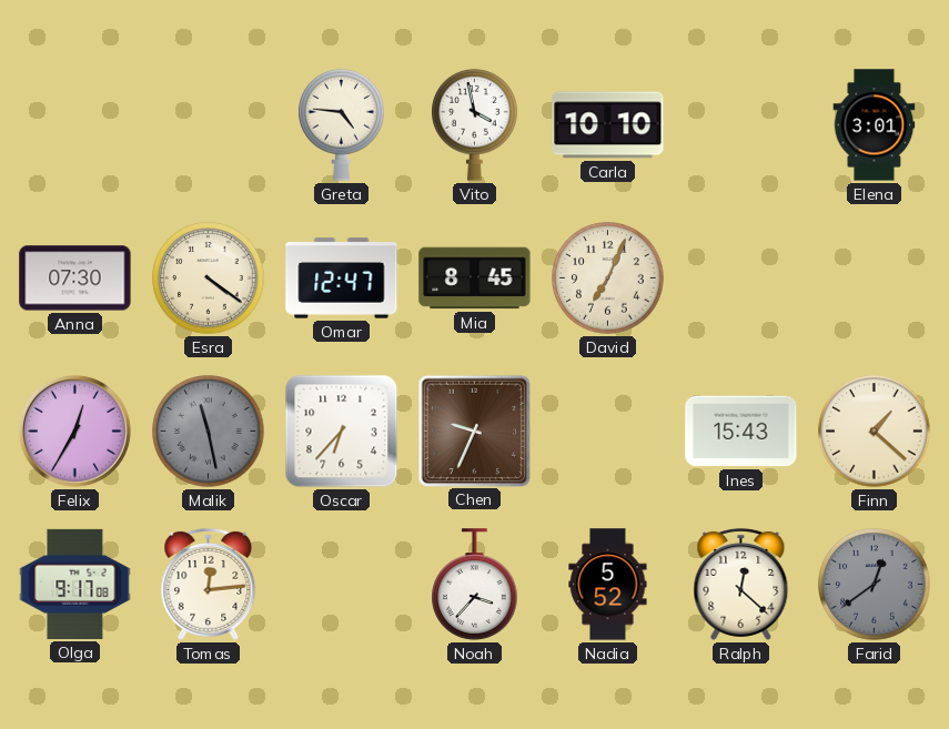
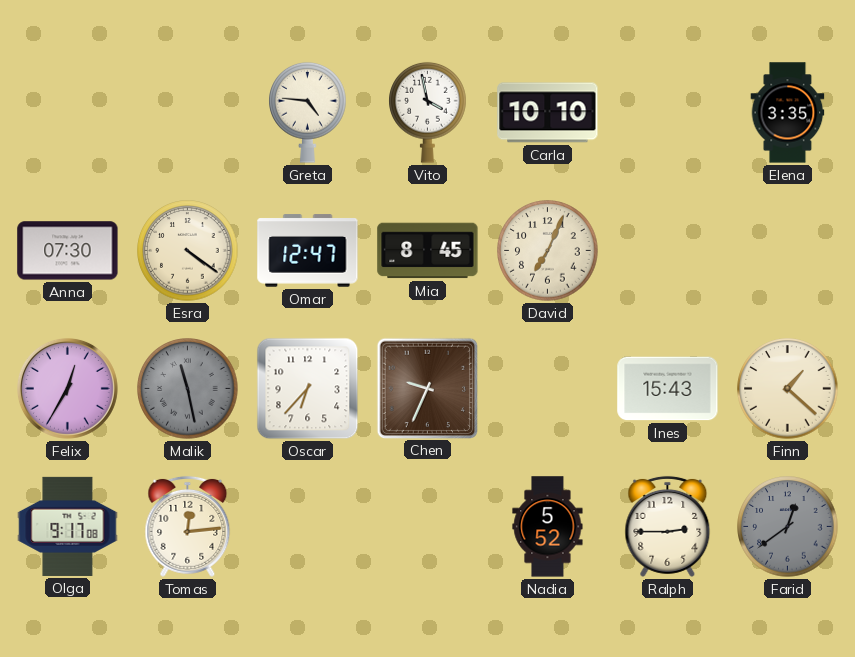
Elena: 3:01 -> 3:35 (788, 113)
Noah: 3:37 -> none (475, 585)
Ralph: 12:22 -> 2:45 (668, 526)
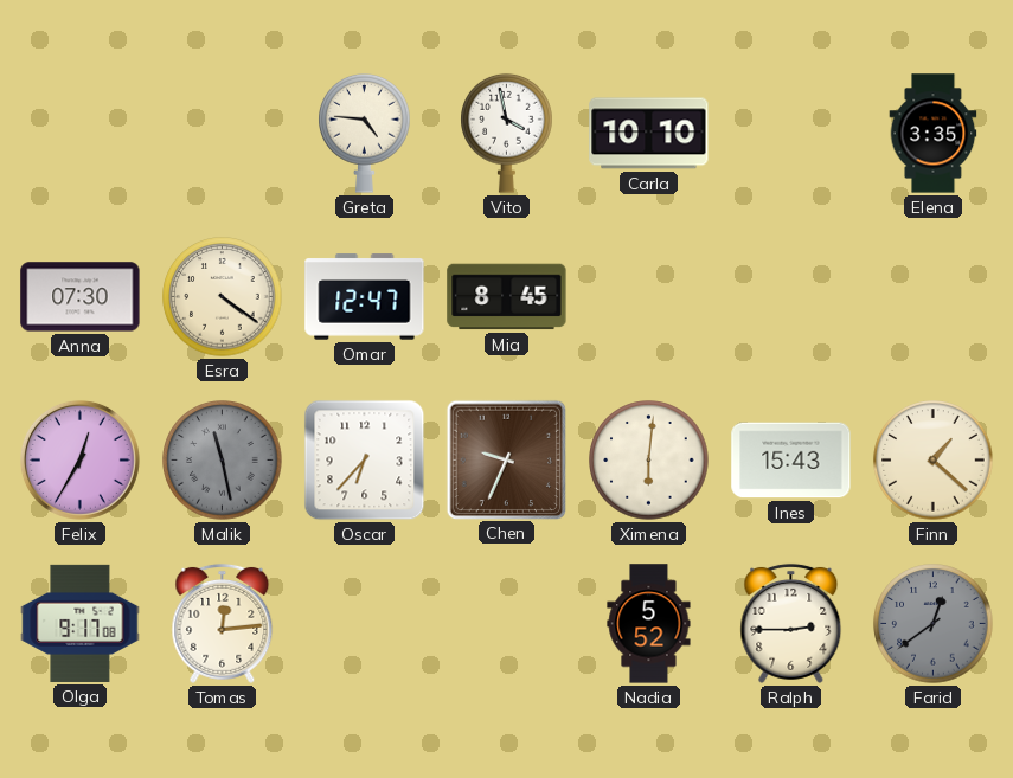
David: 7:04 -> none (548, 251)
Ximena: none -> 6:01 (649, 461)
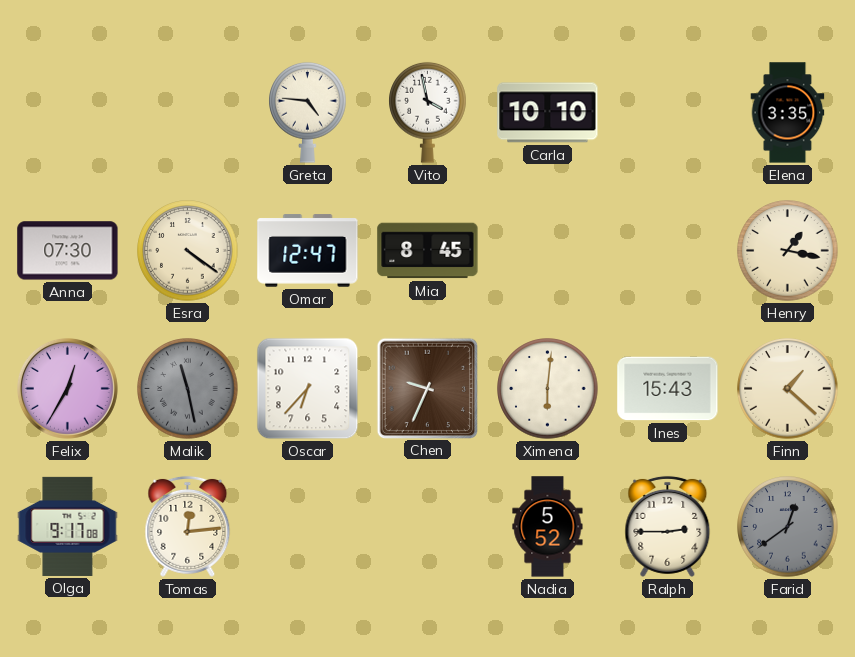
Henry: none -> 1:17 (788, 251)
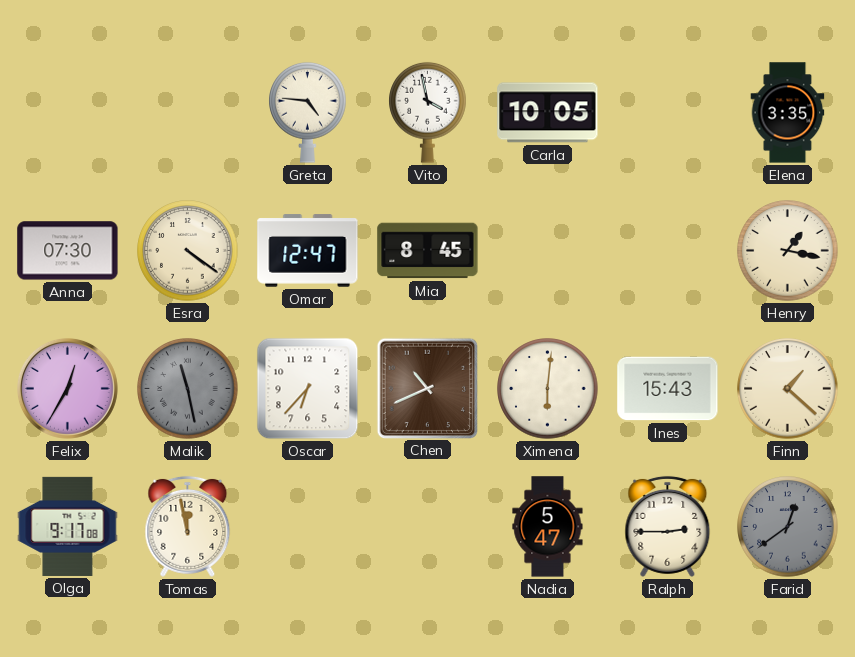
Carla: 10:10 -> 10:05 (548, 113)
Chen: 9:34 -> 10:41 (427, 388)
Tomas: 12:14 -> 11:58 (188, 526)
Nadia: 5:52 -> 5:47 (548, 527)
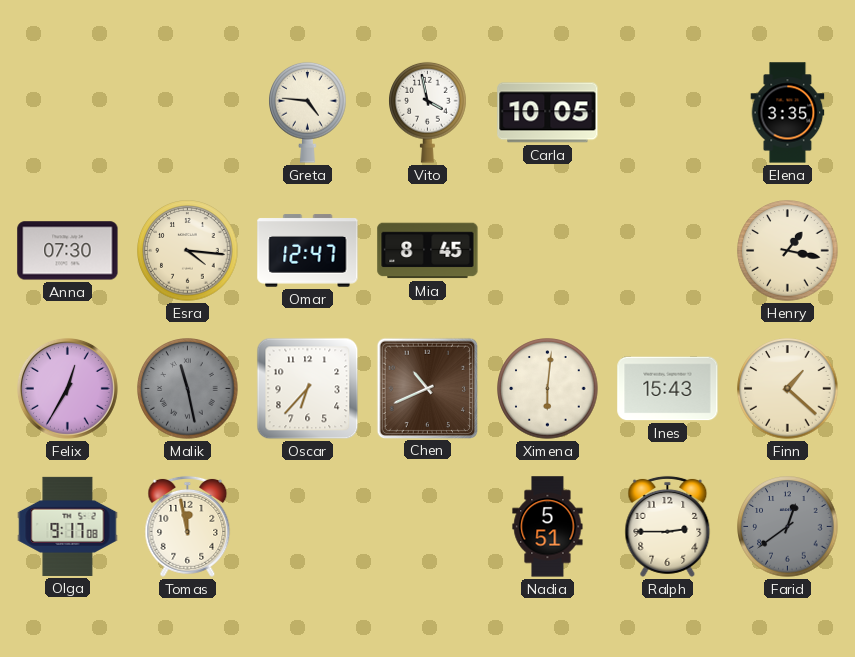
Esra: 4:21 -> 4:16 (188, 251)
Nadia: 5:47 -> 5:51 (548, 527)
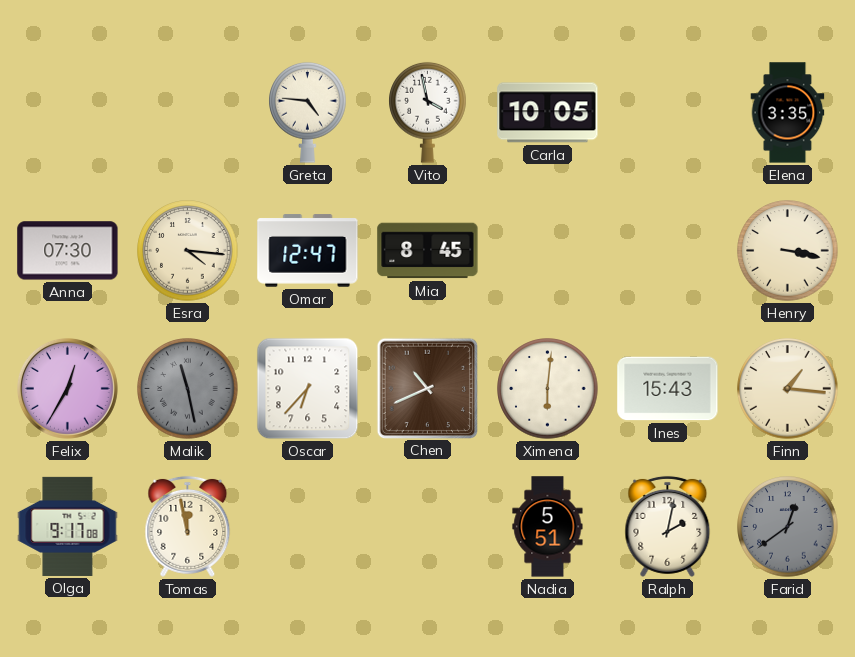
Henry: 1:17 -> 3:17 (788, 251)
Finn: 1:22 -> 1:16 (788, 389)
Ralph: 2:45 -> 2:02 (668, 526)
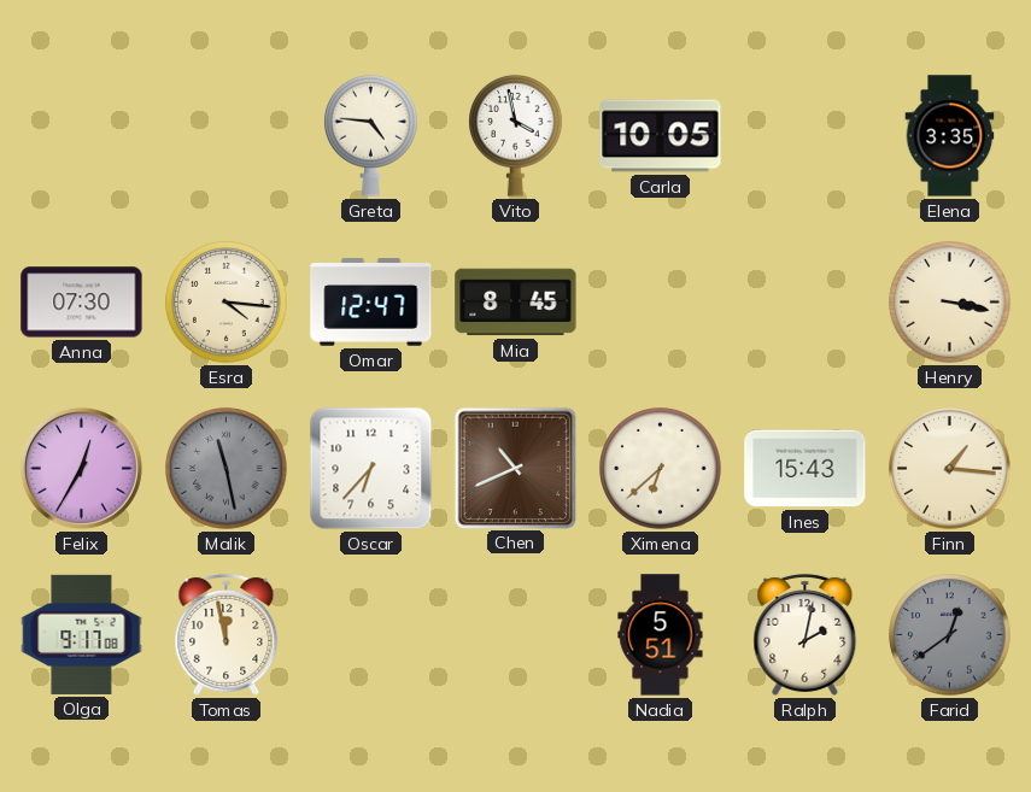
Ximena: 6:01 -> 6:38 (661, 469)
